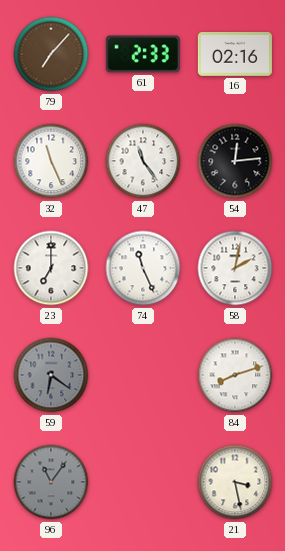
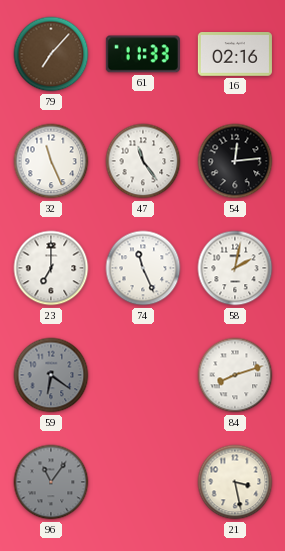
61: 2:33 -> 11:33 (143, 54)
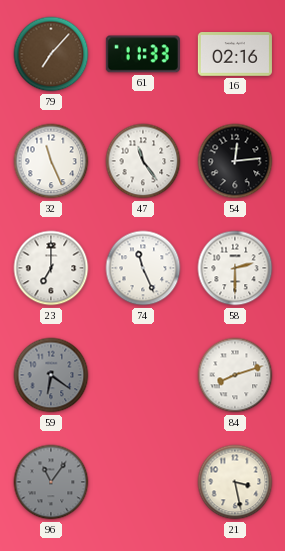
58: 2:02 -> 2:30 (235, 268)
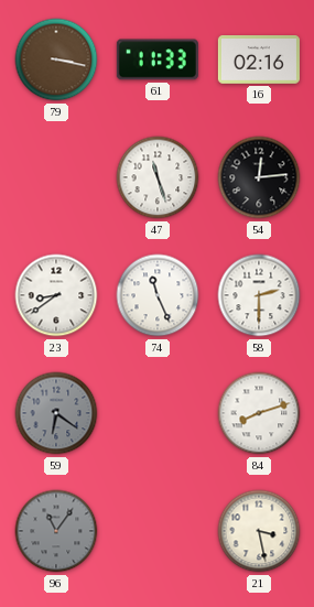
79: 7:07 -> 3:17 (56, 59)
32: 11:26 -> none (51, 161)
47: 11:24 -> 11:27 (158, 177)
23: 7:00 -> 8:39 (56, 295)
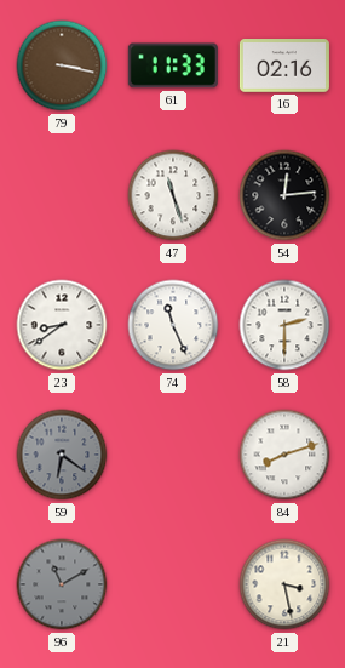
96: 11:06 -> 11:10 (62, 584)
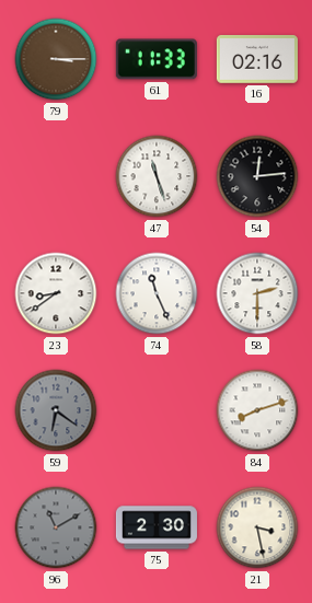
79: 3:17 -> 3:15 (56, 59)
75: none -> 2:30 (157, 527)
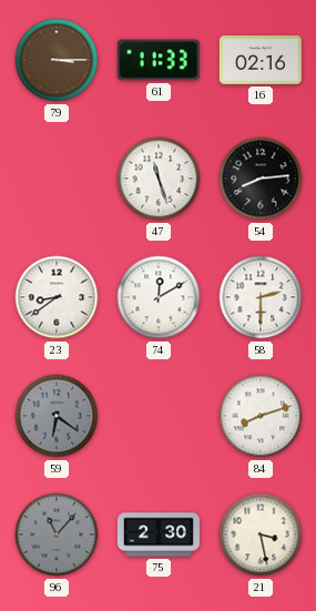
54: 12:14 -> 8:14 (261, 179)
74: 11:26 -> 12:10 (159, 297)
96: 11:10 -> 11:07 (57, 534)
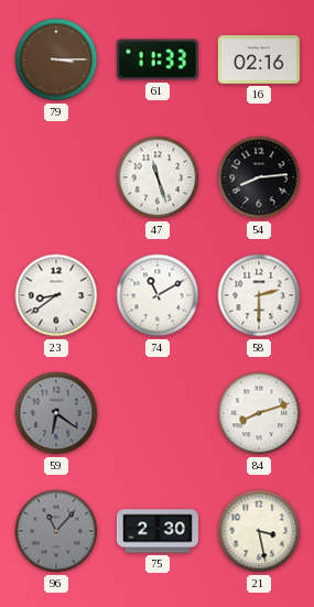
74: 12:10 -> 11:10 (158, 295)
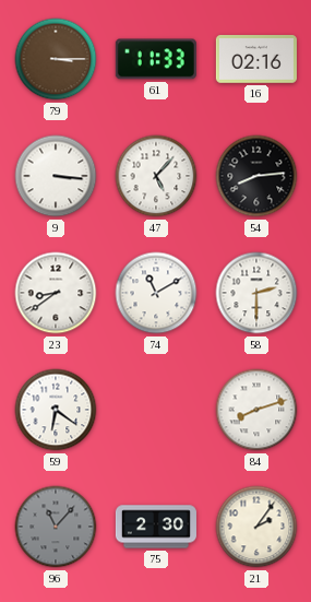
9: none -> 3:16 (56, 176)
47: 11:27 -> 5:07 (156, 176)
59 dial: grey -> white (56, 410)
21: 3:28 -> 2:06 (256, 527)
